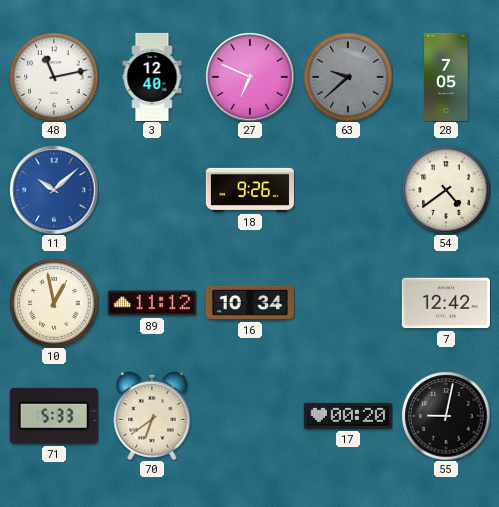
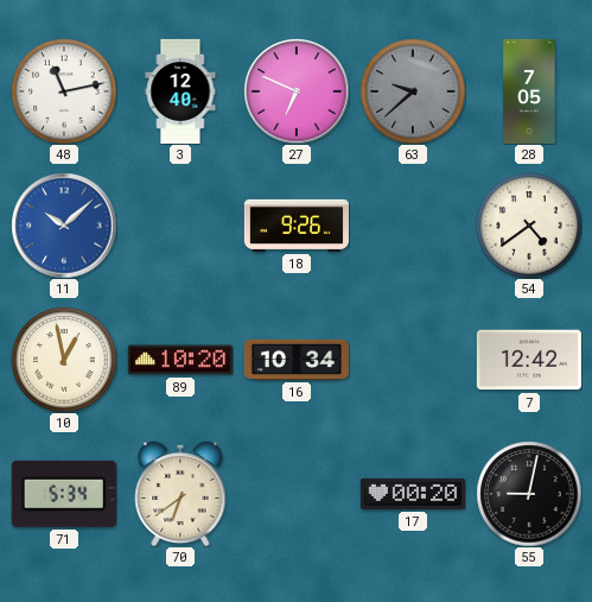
89: 11:12 -> 10:20 (180, 360)
71: 5:33 -> 5:34 (64, 494)
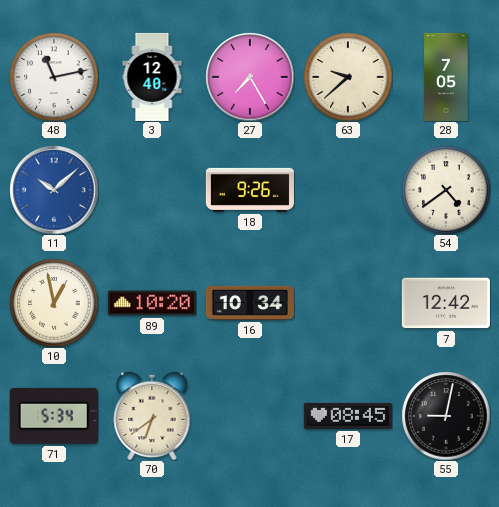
27: 6:49 -> 7:25 (250, 77)
63 dial: grey -> cream (348, 77)
17: 00:20 -> 08:45 (348, 416)
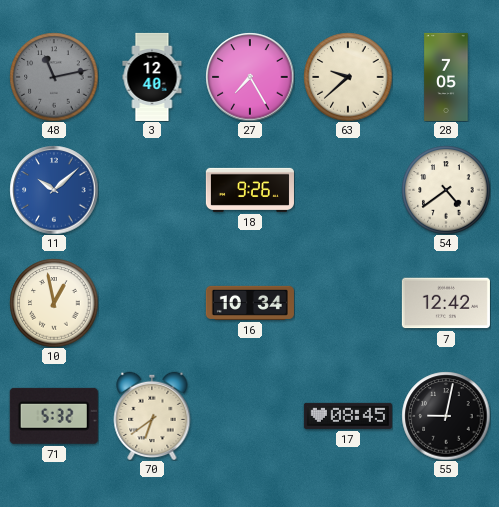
48 dial: white -> grey (54, 77)
89: 10:20 -> none (152, 303)
71: 5:34 -> 5:32 (54, 416)
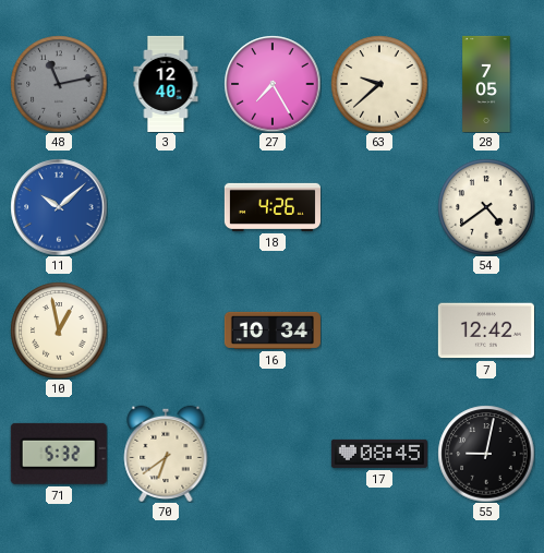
18: 9:26 -> 4:26 (273, 207)
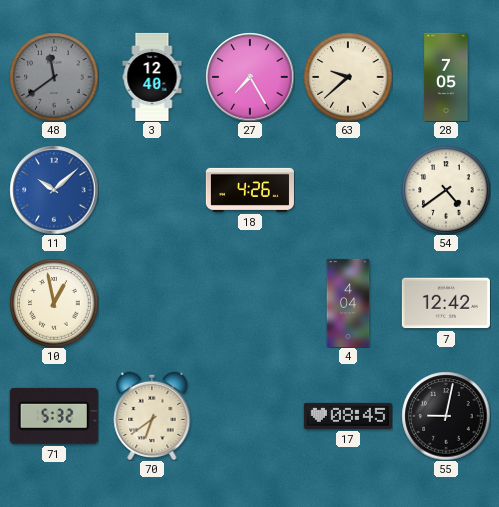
48: 11:13 -> 11:39 (54, 77)
16: 10:34 -> none (273, 330)
4: none -> 4:04 (348, 303)
